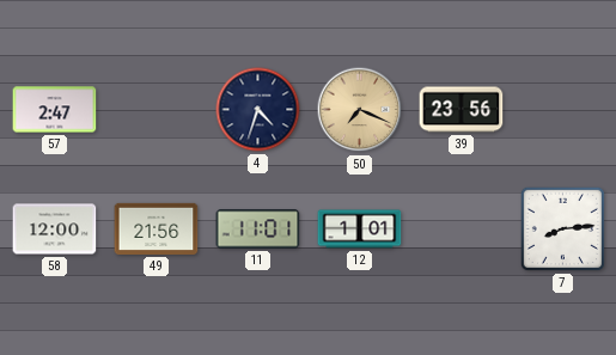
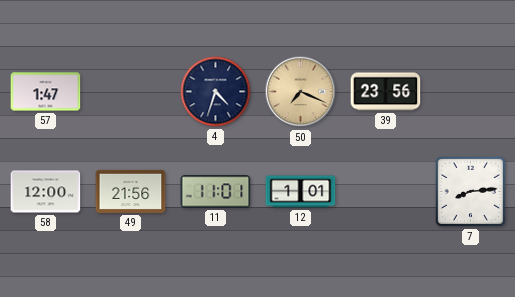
57: 2:47 -> 1:47 (46, 92)
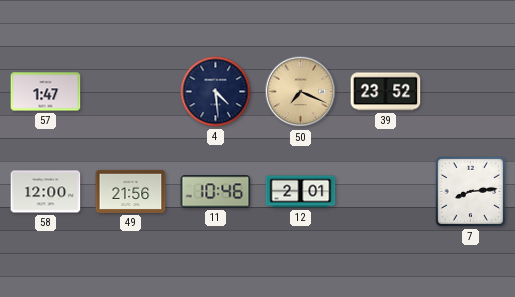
4: 4:33 -> 4:29 (216, 92)
39: 23:56 -> 23:52 (386, 92)
11: 11:01 -> 10:46 (216, 192)
12: 1:01 -> 2:01 (301, 192)
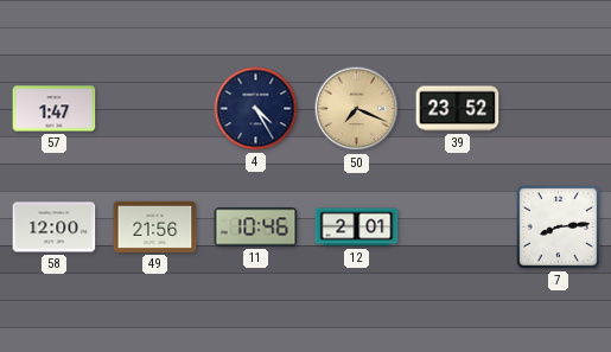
4: 4:29 -> 4:25 (256, 109)
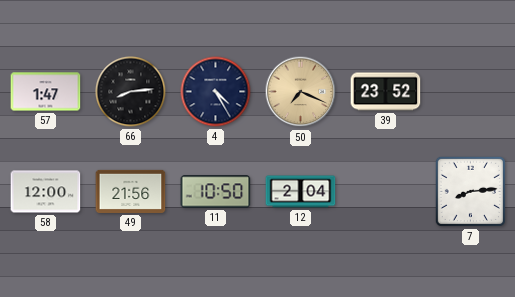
66: none -> 8:14 (131, 92)
11: 10:46 -> 10:50 (216, 192)
12: 2:01 -> 2:04 (301, 192)
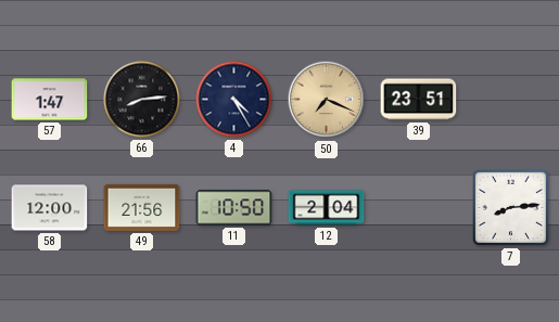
39: 23:52 -> 23:51 (419, 100)
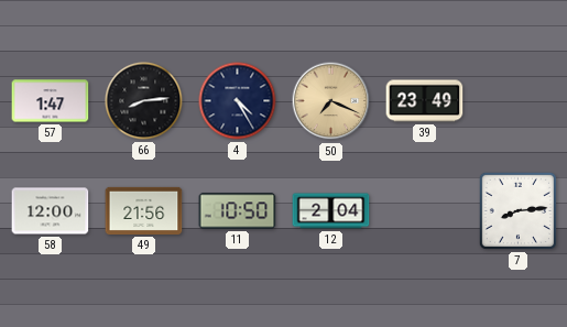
39: 23:51 -> 23:49 (425, 101)
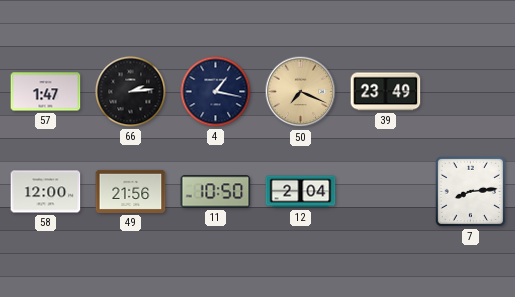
66: 8:14 -> 2:14 (131, 92)
4: 4:25 -> 1:17 (216, 92)
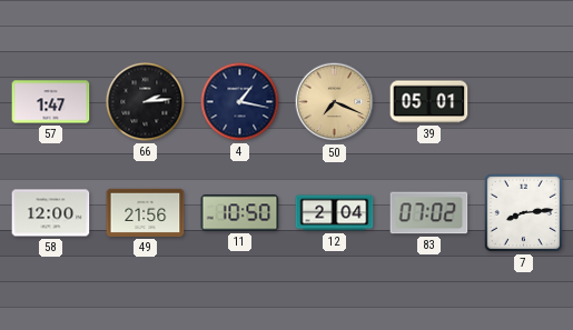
39: 23:49 -> 05:01 (429, 102)
83: none -> 07:02 (429, 213)
